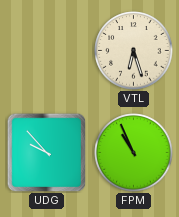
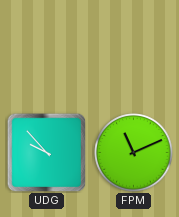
VTL: 6:27 -> none (134, 51)
FPM: 10:56 -> 11:11 (134, 153)
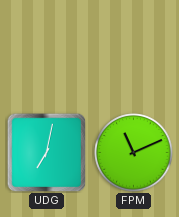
UDG: 9:53 -> 7:02 (46, 152)
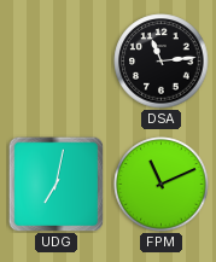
DSA: none -> 11:14 (162, 62)
